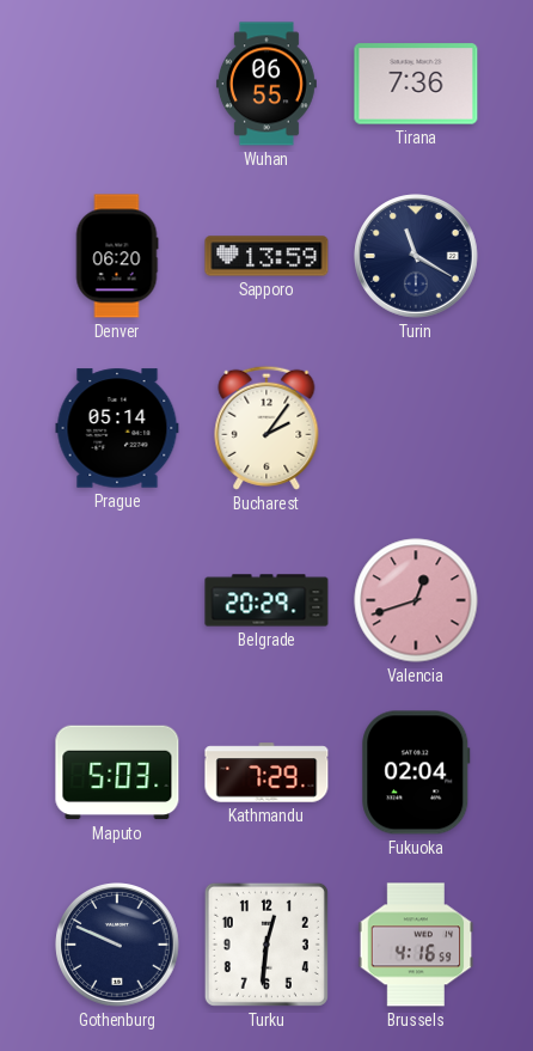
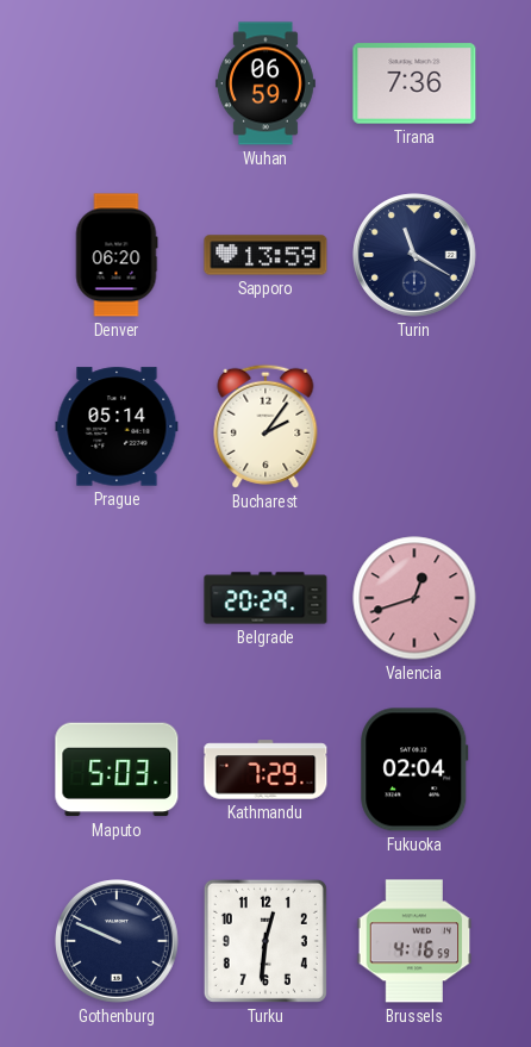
Wuhan: 06:55 -> 06:59 (265, 83)
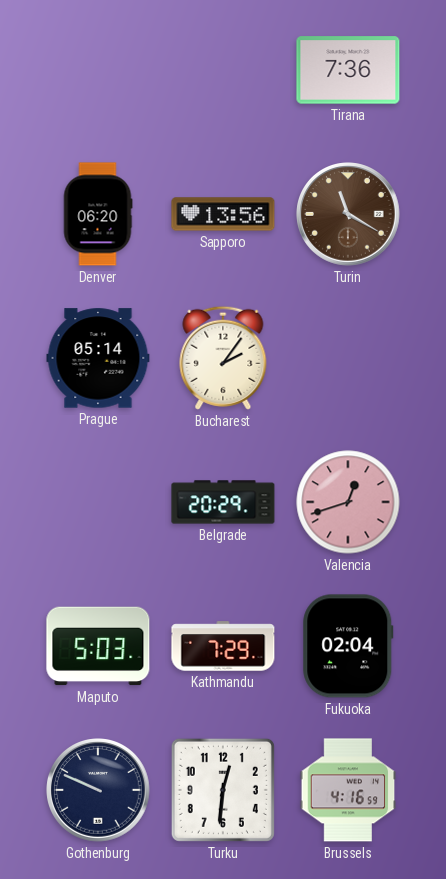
Wuhan: 06:59 -> none (265, 83)
Sapporo: 13:59 -> 13:56 (223, 214)
Turin dial: navy -> brown (348, 214)
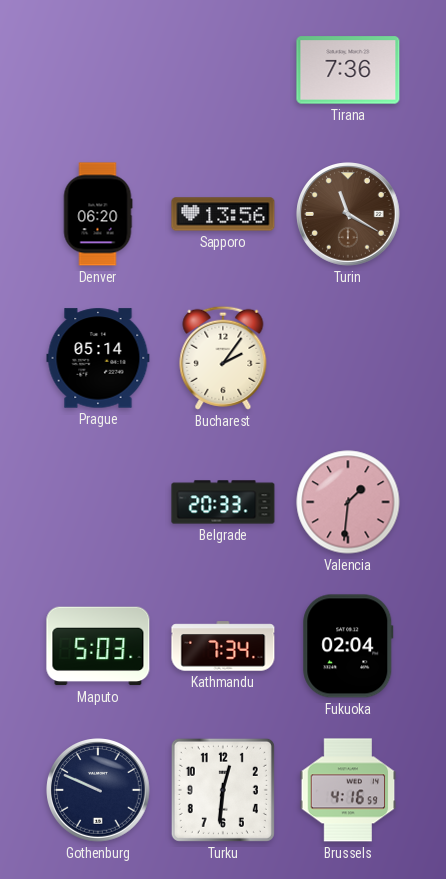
Belgrade: 20:29 -> 20:33 (223, 502)
Valencia: 12:42 -> 1:31 (348, 502)
Kathmandu: 7:29 -> 7:34 (223, 646)
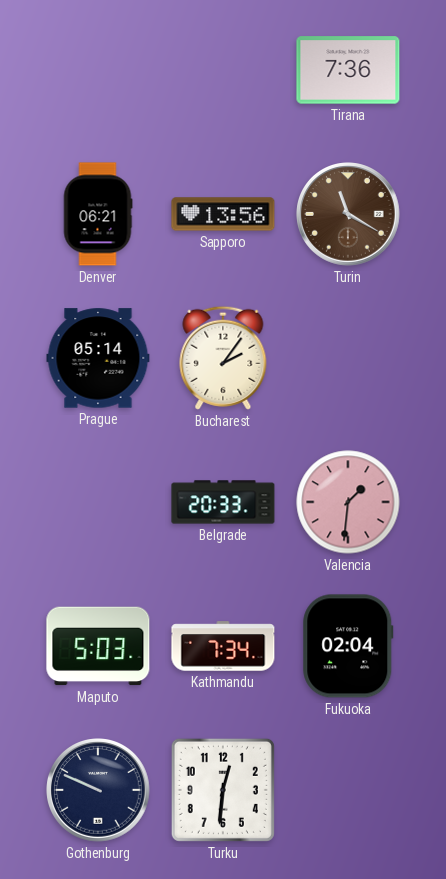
Denver: 06:20 -> 06:21 (98, 214)
Brussels: 4:16 -> none (348, 790)
